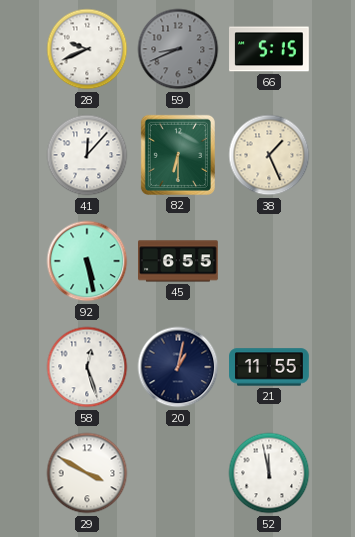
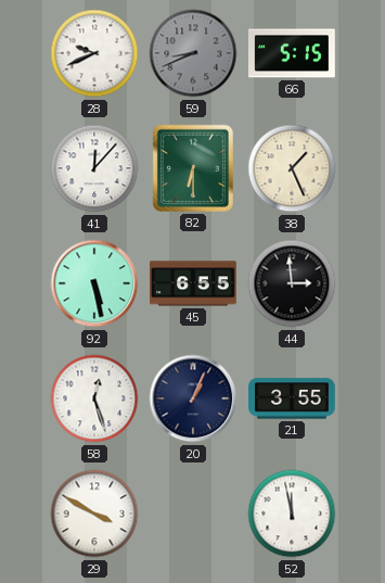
44: none -> 2:59 (292, 283)
20: 1:02 -> 1:04 (193, 398)
21: 11:55 -> 3:55 (292, 398)
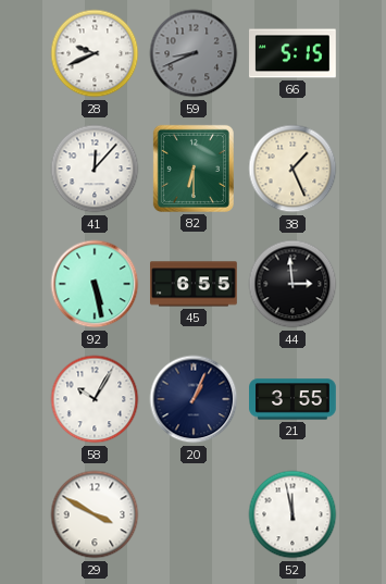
58: 12:27 -> 10:05 (95, 399)
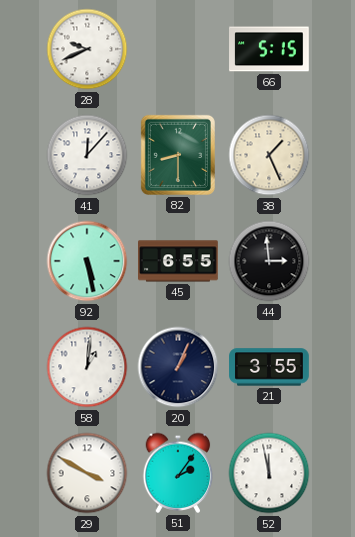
59: 8:41 -> none (194, 53)
82: 6:30 -> 8:30 (178, 155)
58: 10:05 -> 1:01 (87, 367)
51: none -> 2:06 (178, 473)
